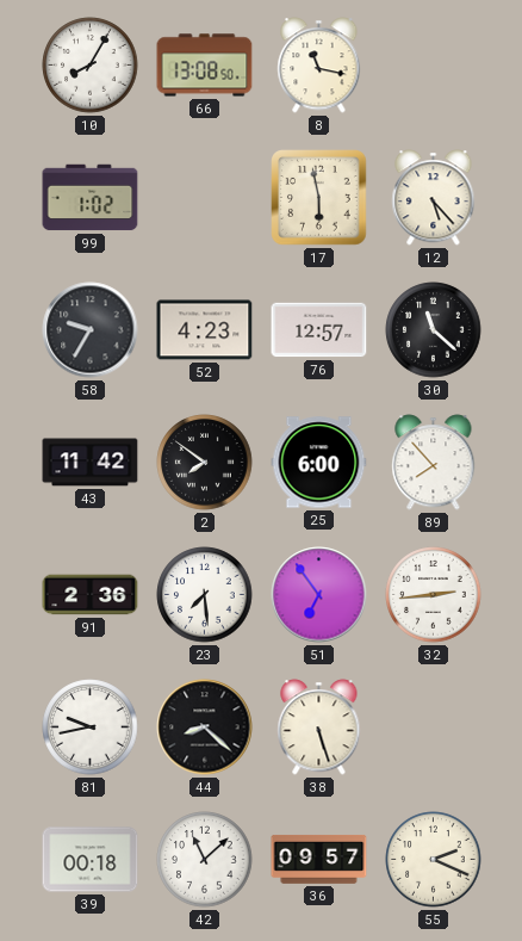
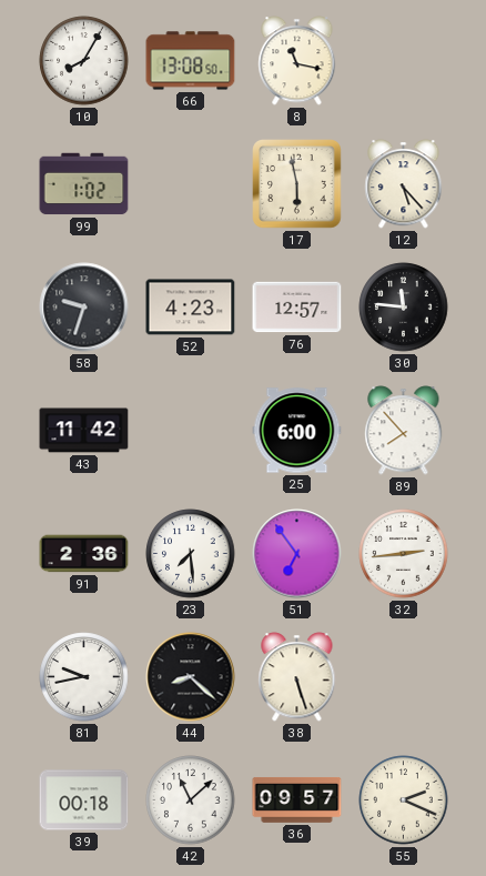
58: 9:35 -> 9:33 (84, 308)
30: 11:22 -> 11:46 (404, 308)
2: 7:51 -> none (205, 463)
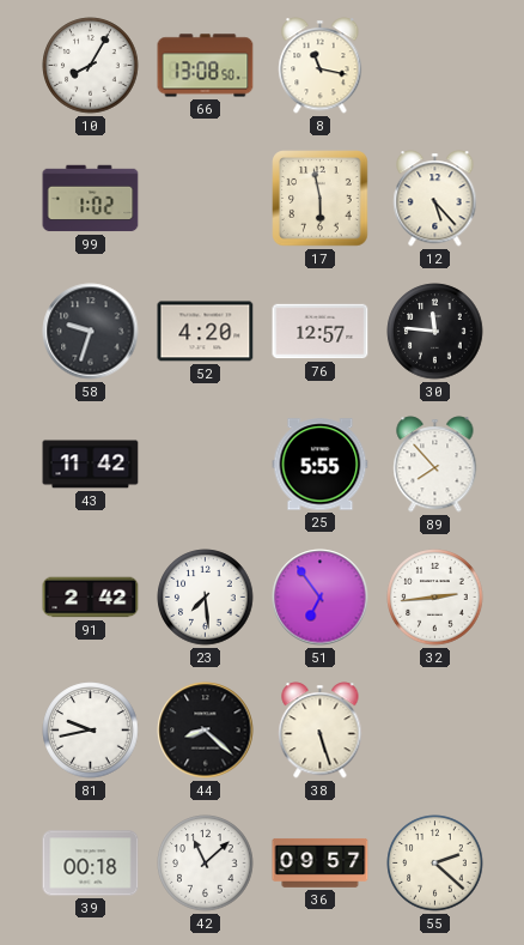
52: 4:23 -> 4:20 (206, 332)
25: 6:00 -> 5:55 (321, 465)
91: 2:36 -> 2:42 (91, 598)
55: 2:19 -> 2:22 (435, 864)
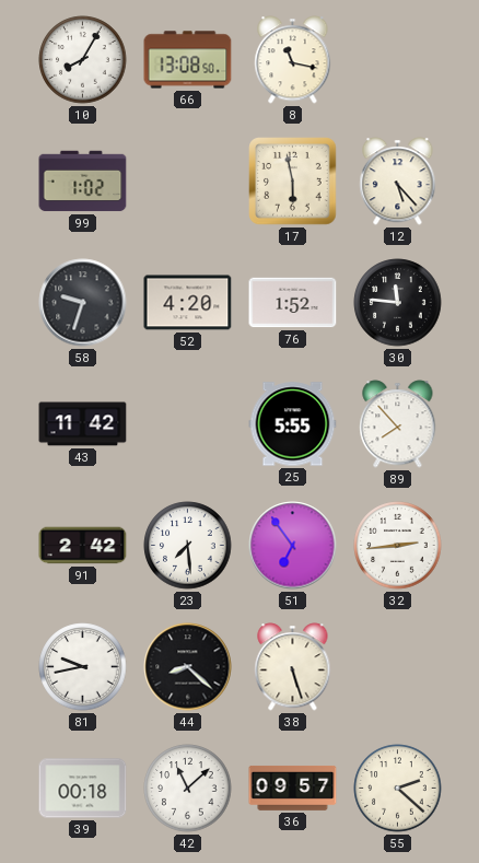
76: 12:57 -> 1:52 (293, 303)
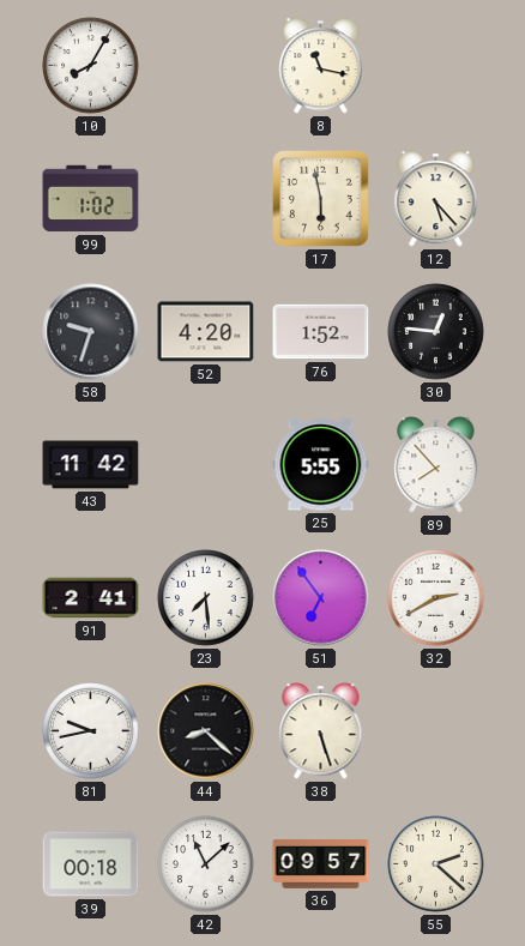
66: 13:08 -> none (188, 60)
30: 11:46 -> 12:46 (436, 332)
91: 2:42 -> 2:41 (91, 598)
32: 2:44 -> 2:40 (436, 598)
